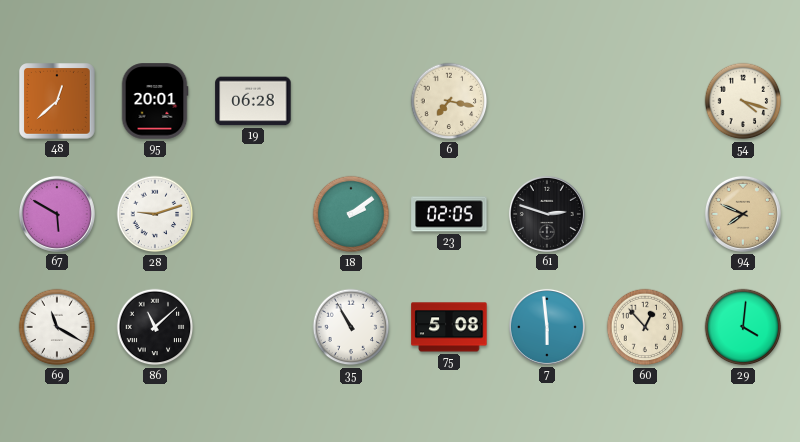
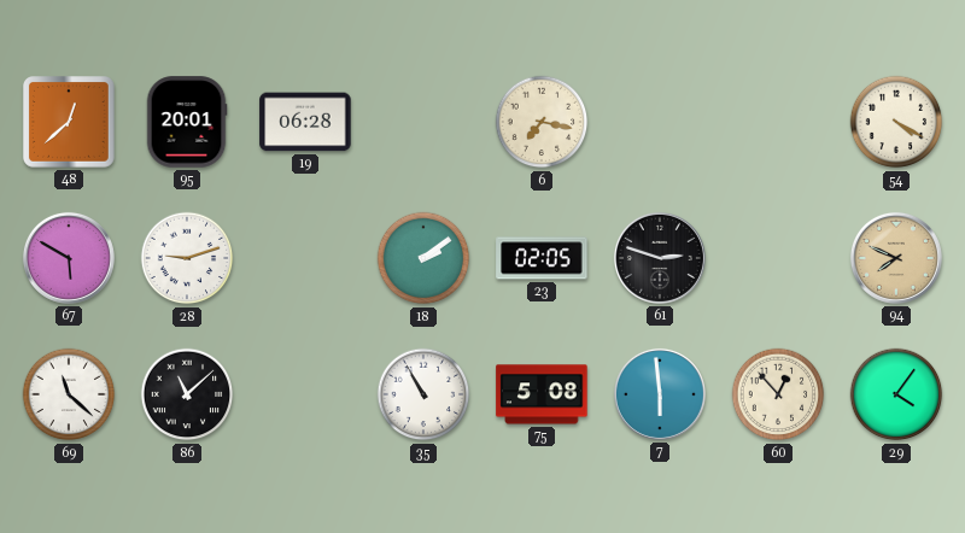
54: 4:18 -> 4:20 (896, 122)
69: 11:20 -> 11:22 (69, 394)
29: 4:01 -> 4:06 (896, 394)
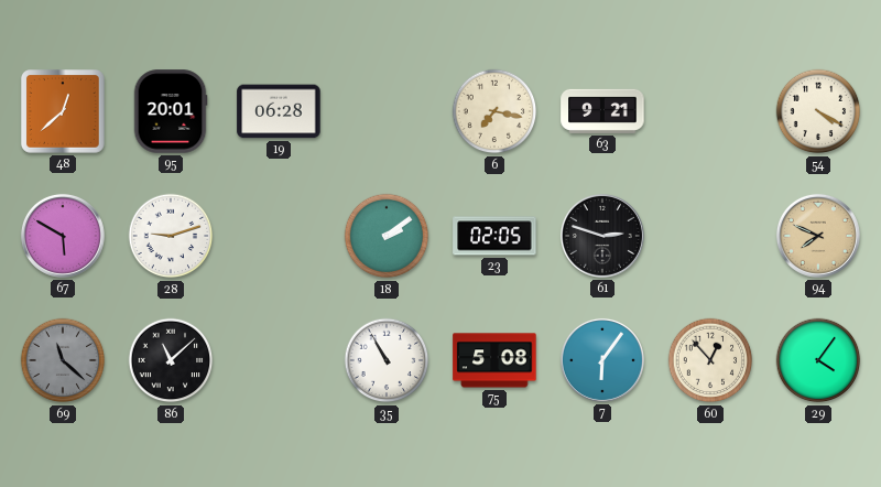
63: none -> 9:21 (602, 111)
69 dial: white -> grey (63, 360)
7: 5:59 -> 6:06 (602, 360)
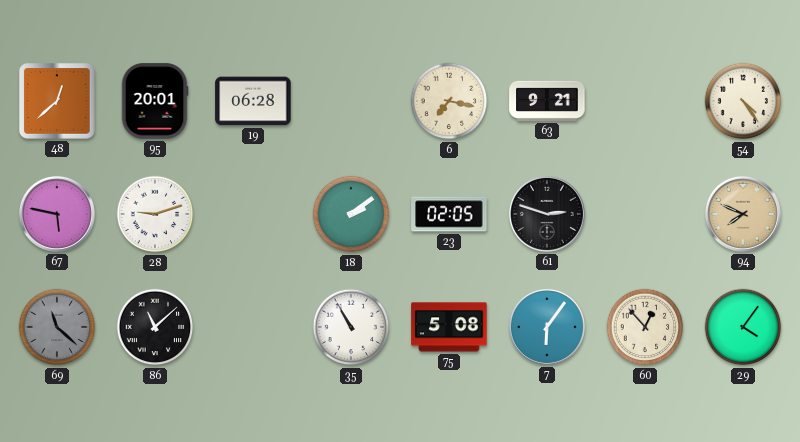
54: 4:20 -> 4:24 (743, 101)
67: 5:50 -> 5:47 (57, 214)
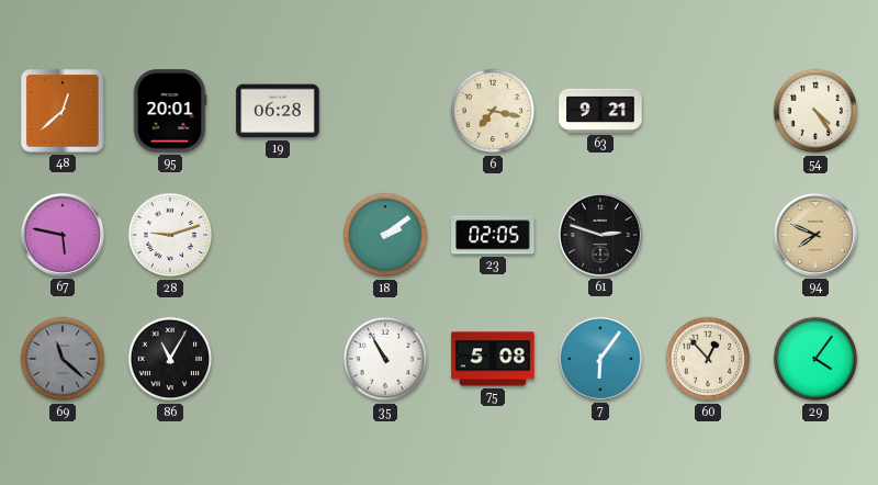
86: 11:08 -> 11:05 (170, 359)
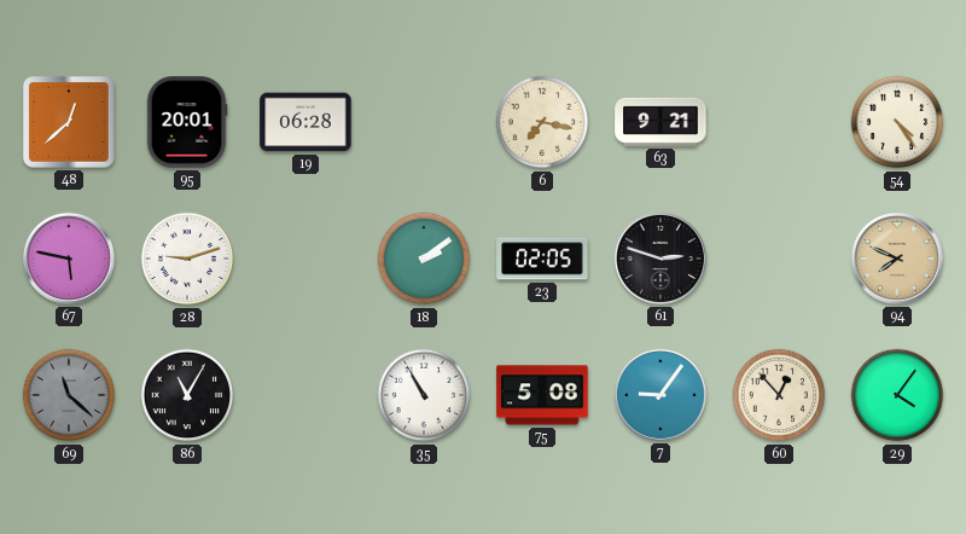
7: 6:06 -> 9:06 (661, 395)
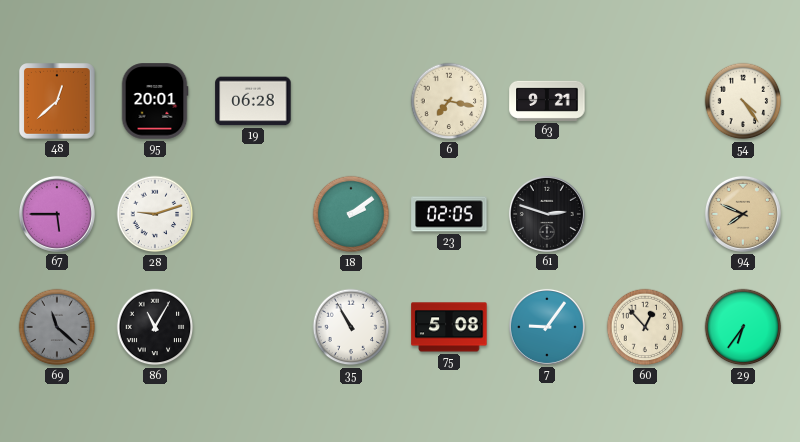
67: 5:47 -> 5:45 (57, 214)
29: 4:06 -> 6:36 (743, 327)
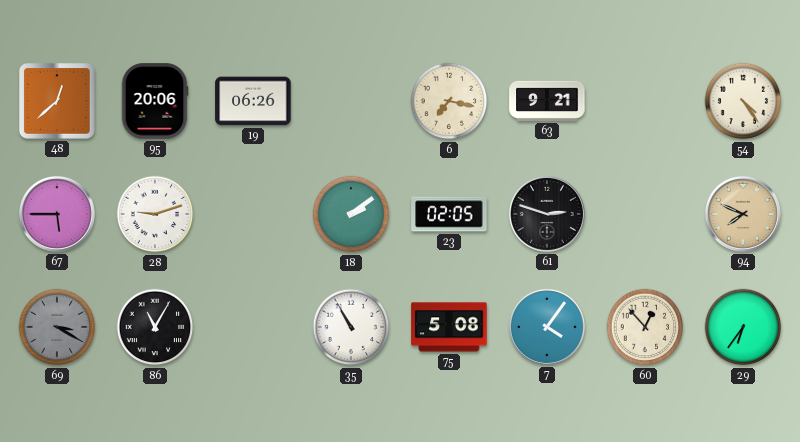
95: 20:01 -> 20:06 (155, 101)
19: 06:28 -> 06:26 (253, 101)
69: 11:22 -> 3:20 (57, 327)
7: 9:06 -> 4:06 (547, 327)
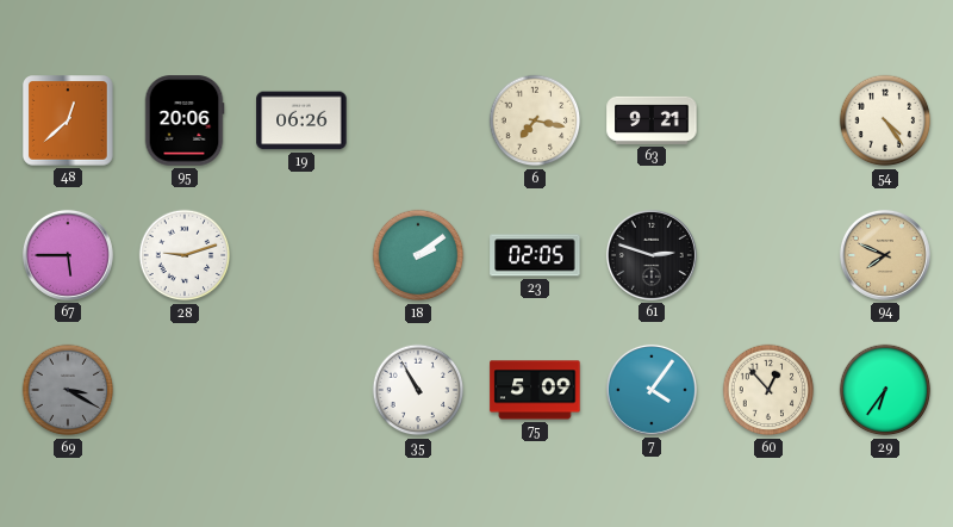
86: 11:05 -> none (155, 327)
75: 5:08 -> 5:09 (535, 390)
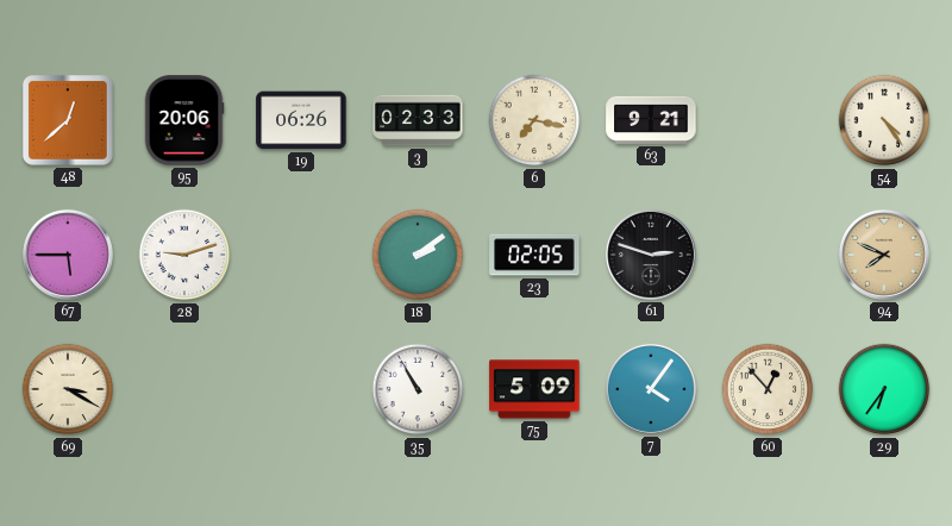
3: none -> 02:33 (418, 120)
69 dial: grey -> cream (68, 389)
